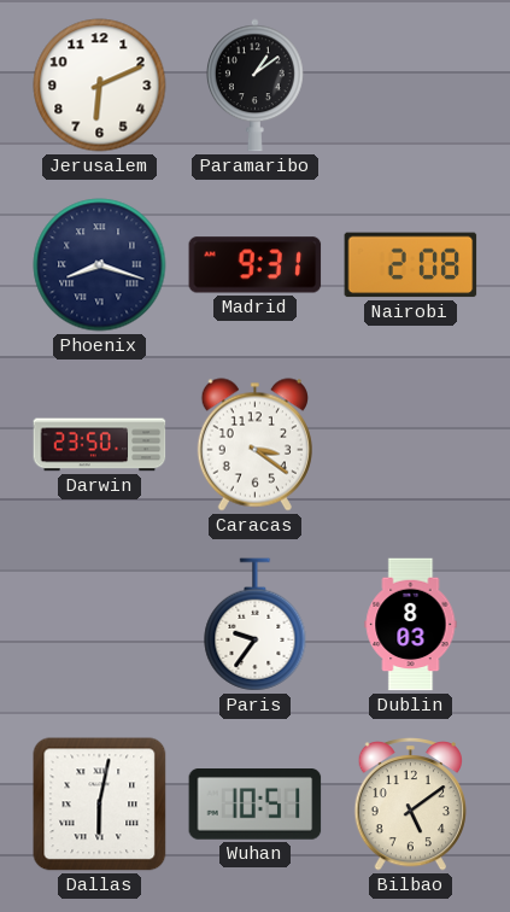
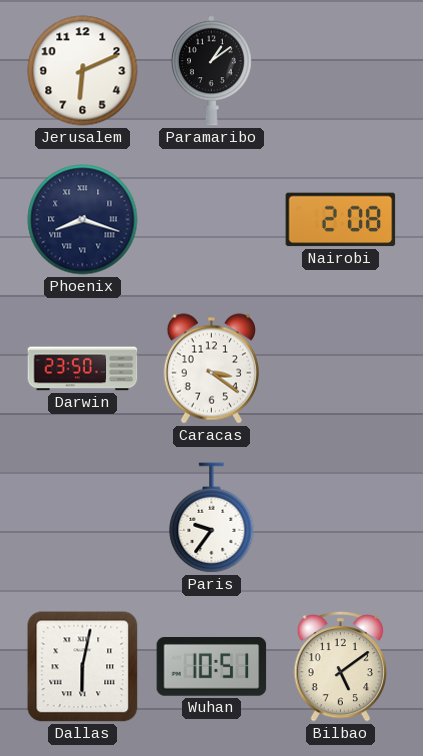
Madrid: 9:31 -> none (256, 265)
Dublin: 8:03 -> none (411, 625)
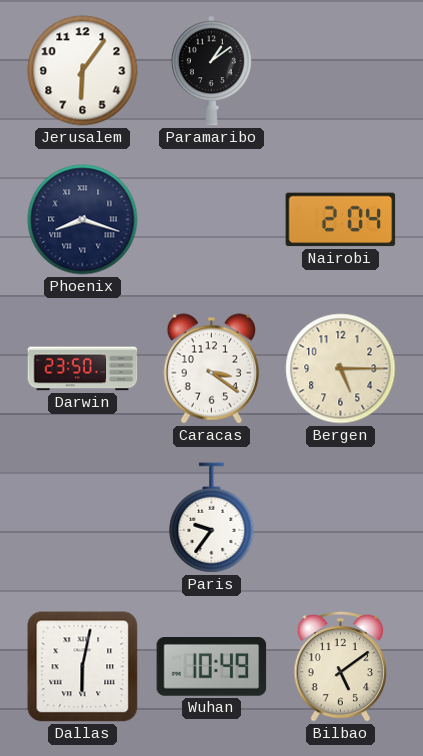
Jerusalem: 6:11 -> 6:06 (83, 71)
Nairobi: 2:08 -> 2:04 (341, 220)
Bergen: none -> 5:15 (341, 369)
Wuhan: 10:51 -> 10:49 (212, 667)
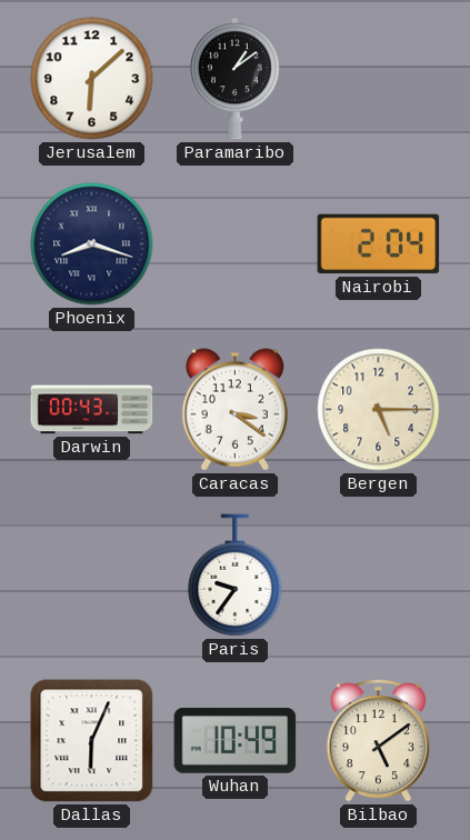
Jerusalem: 6:06 -> 6:08 (92, 79)
Darwin: 23:50 -> 00:43 (92, 410)
Dallas: 6:02 -> 6:04 (92, 741)
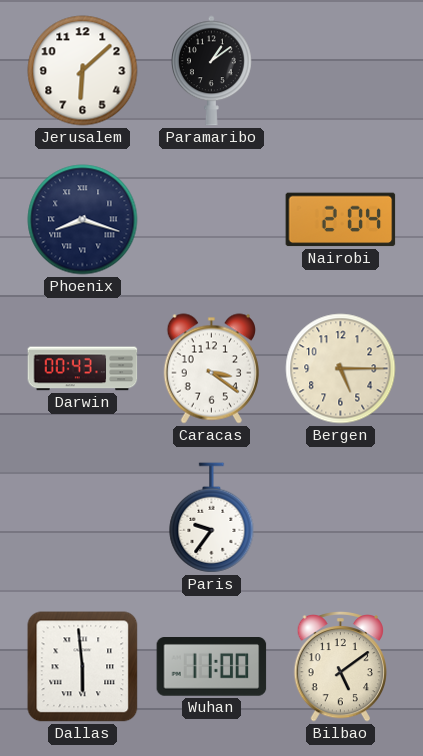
Dallas: 6:04 -> 5:59 (83, 667)
Wuhan: 10:49 -> 11:00 (212, 667)
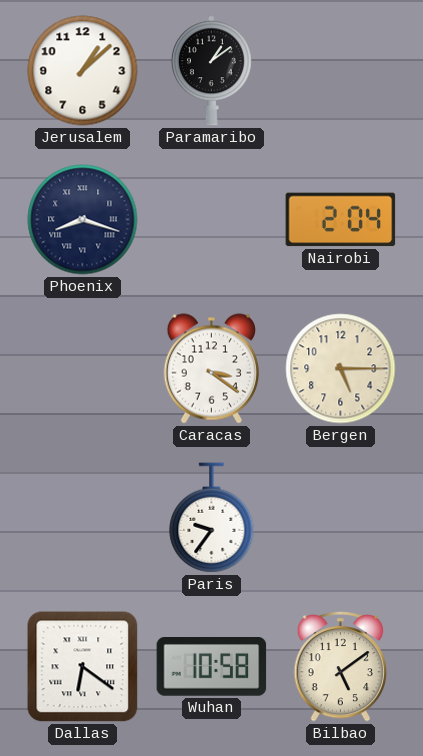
Jerusalem: 6:08 -> 1:08 (83, 71)
Darwin: 00:43 -> none (83, 369)
Dallas: 5:59 -> 6:21 (83, 667)
Wuhan: 11:00 -> 10:58 (212, 667)
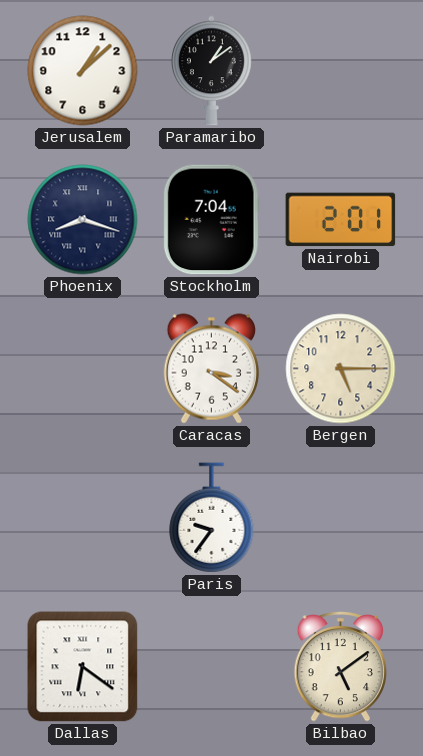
Stockholm: none -> 7:04 (211, 220)
Nairobi: 2:04 -> 2:01 (341, 220)
Wuhan: 10:58 -> none (212, 667)
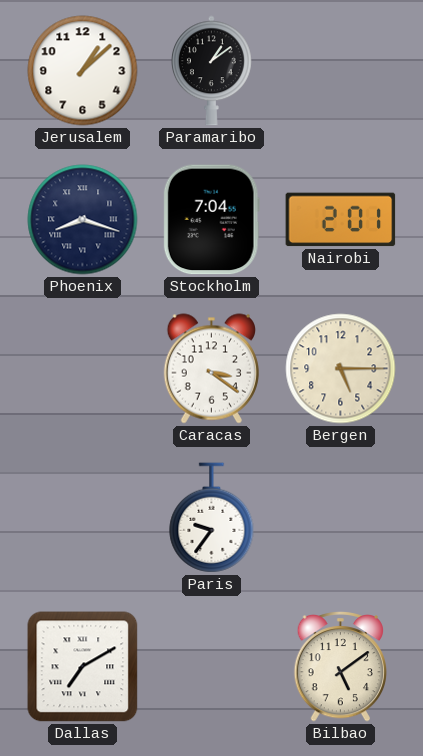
Dallas: 6:21 -> 7:10 (83, 667)
